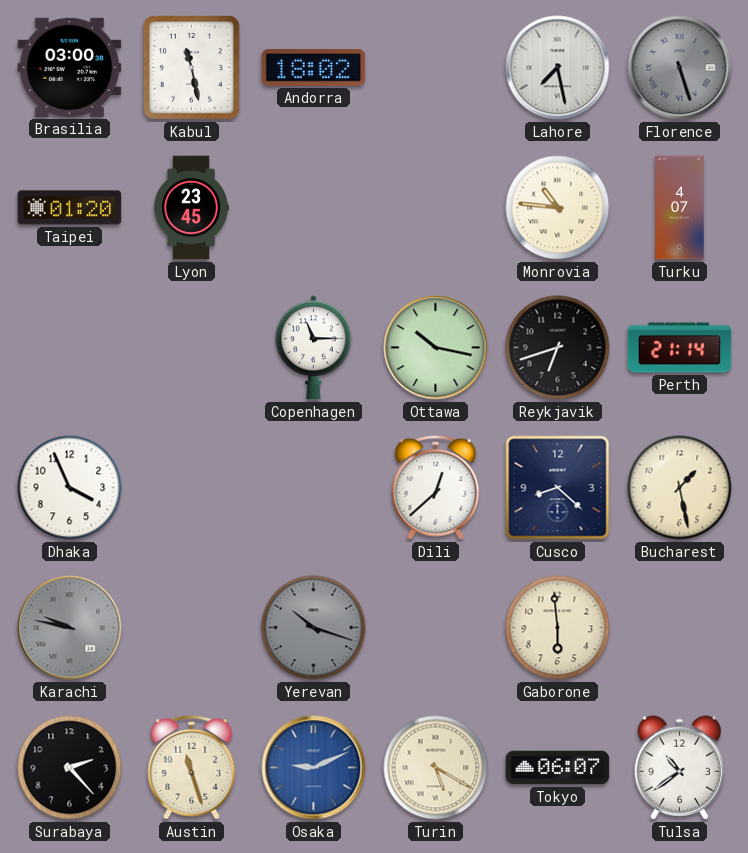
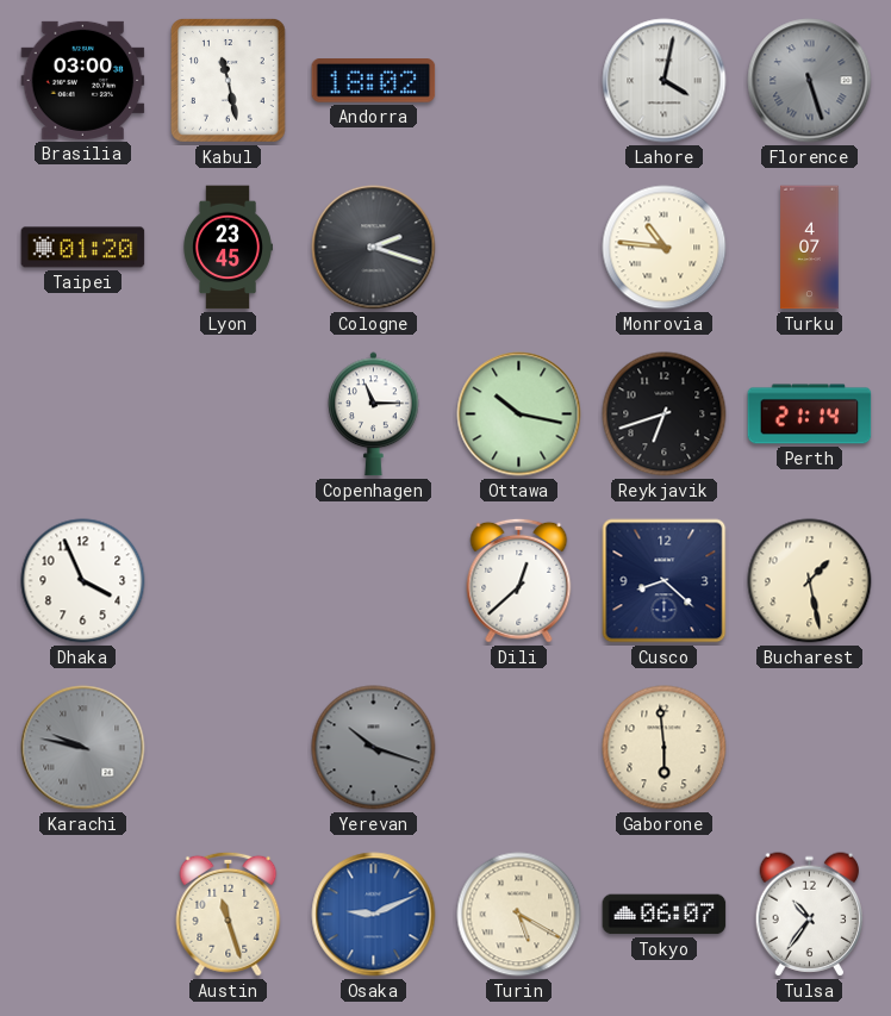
Lahore: 7:28 -> 4:02 (665, 81)
Cologne: none -> 2:18 (374, 248)
Surabaya: 2:23 -> none (70, 768)
Tulsa: 10:39 -> 10:36 (810, 915)
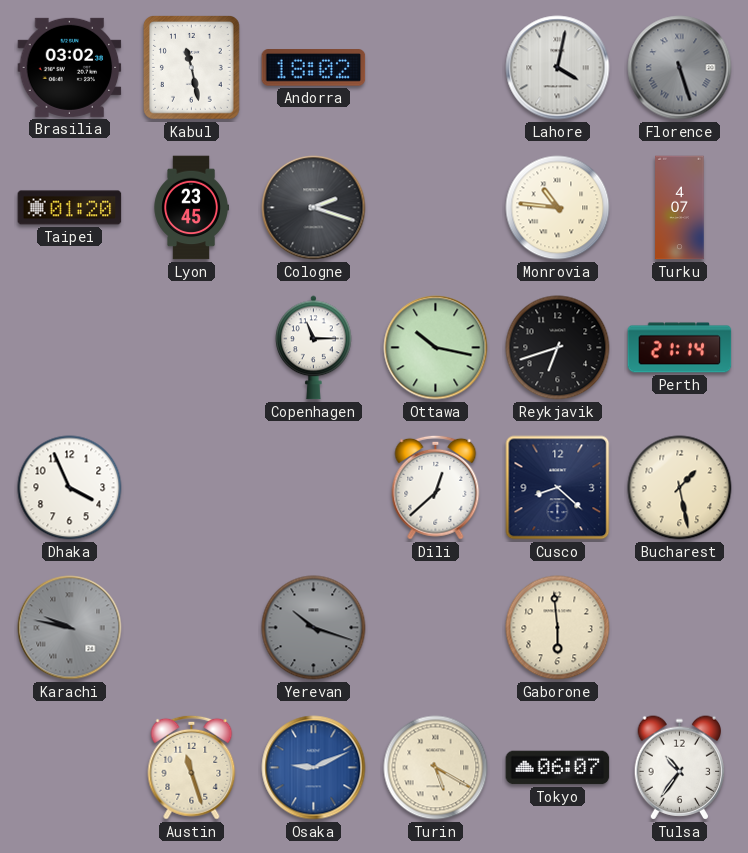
Brasilia: 03:00 -> 03:02 (70, 67)
